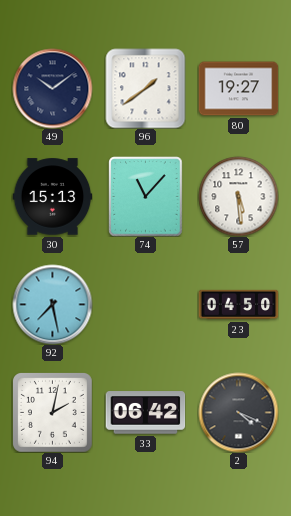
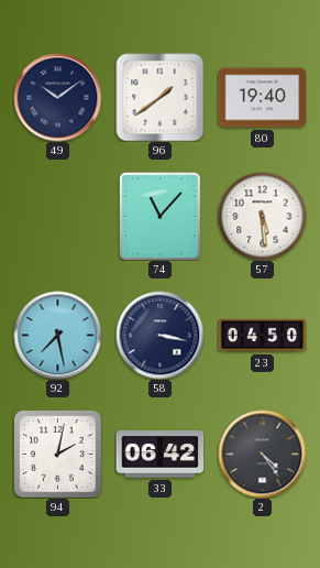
80: 19:27 -> 19:40 (262, 98)
30: 15:13 -> none (52, 197)
58: none -> 3:17 (159, 335)
2: 4:19 -> 4:24 (262, 454)
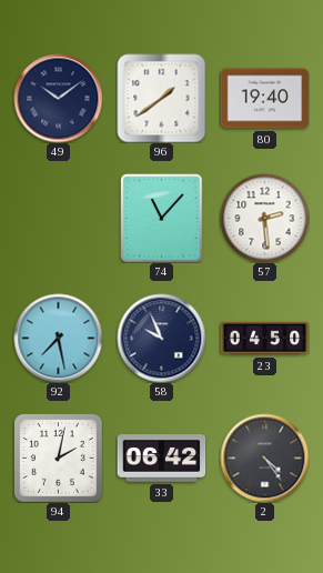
57: 5:29 -> 2:29 (264, 218)
58: 3:17 -> 9:56 (161, 338)
